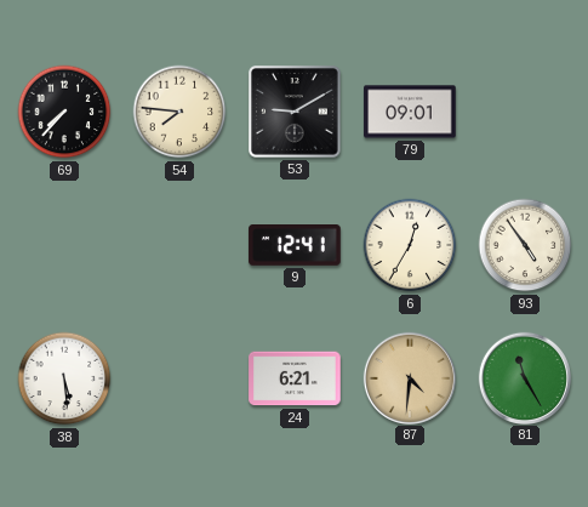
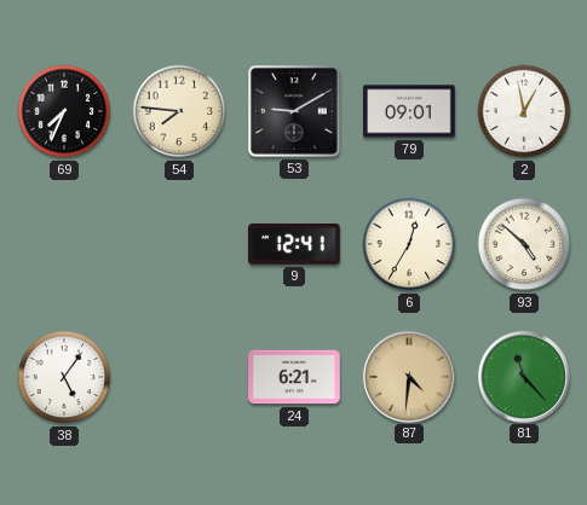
69: 7:37 -> 7:34 (64, 111)
2: none -> 12:58 (524, 111)
93: 4:54 -> 4:52 (524, 244)
38: 5:29 -> 5:06 (64, 377)
81: 11:25 -> 11:23 (523, 376)
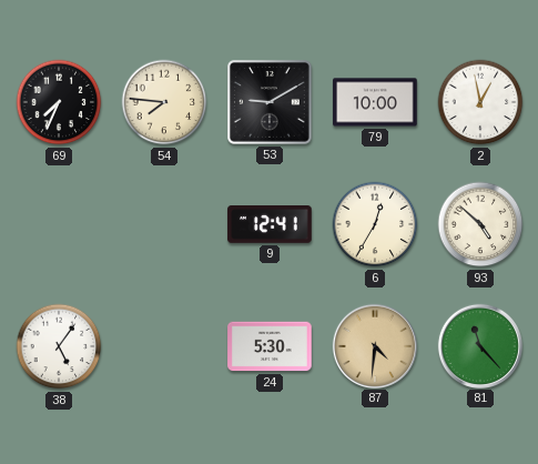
79: 09:01 -> 10:00 (375, 102)
24: 6:21 -> 5:30 (270, 346)
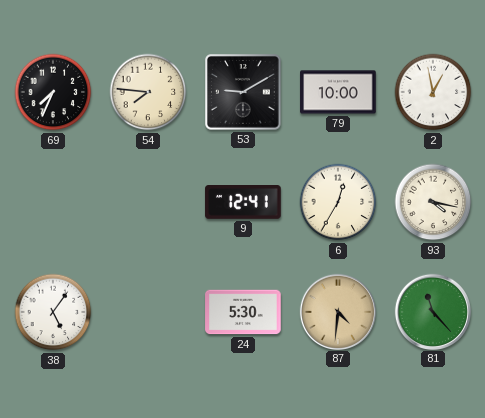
93: 4:52 -> 4:17 (433, 202)
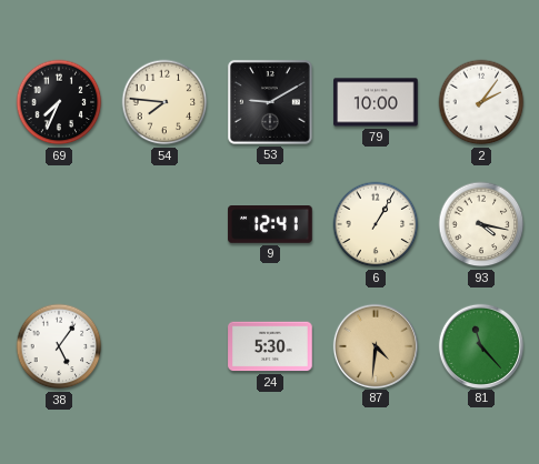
2: 12:58 -> 2:06 (481, 102)
6: 12:35 -> 1:05 (376, 224)
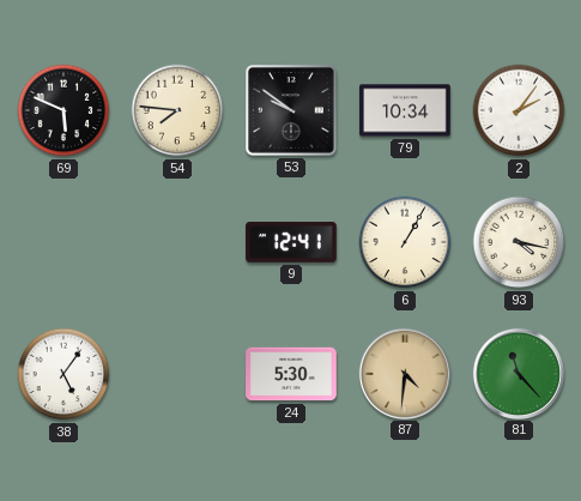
69: 7:34 -> 5:49 (63, 110)
53: 9:10 -> 9:51 (291, 110)
79: 10:00 -> 10:34 (405, 110)
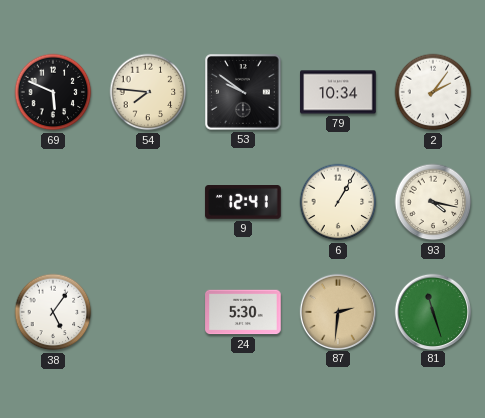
87: 4:31 -> 2:31 (337, 311)
81: 11:23 -> 11:27 (432, 311)
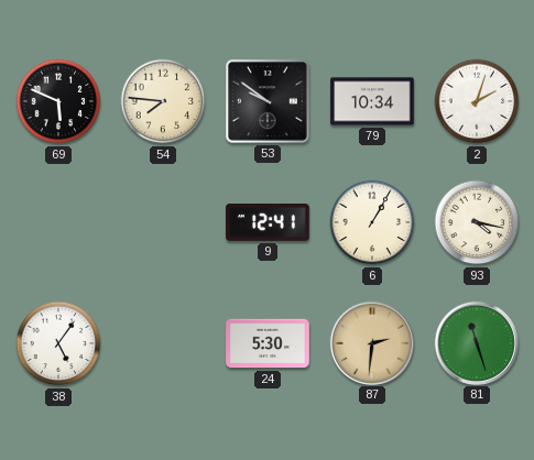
2: 2:06 -> 2:03 (477, 101)
